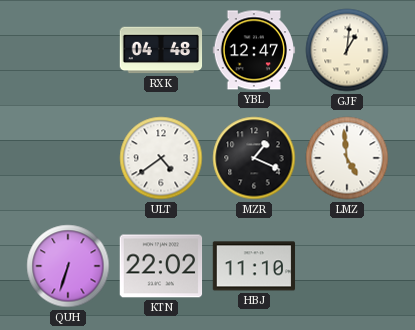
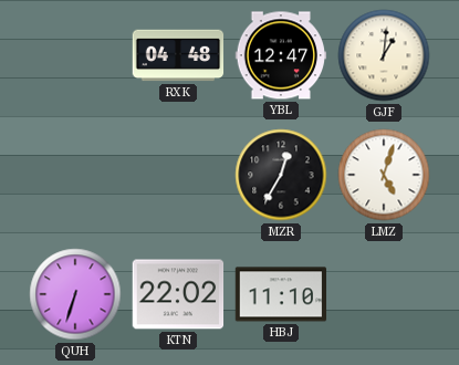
ULT: 4:39 -> none (161, 158)
MZR: 1:19 -> 12:35 (281, 175)
LMZ: 4:59 -> 5:03 (384, 175)
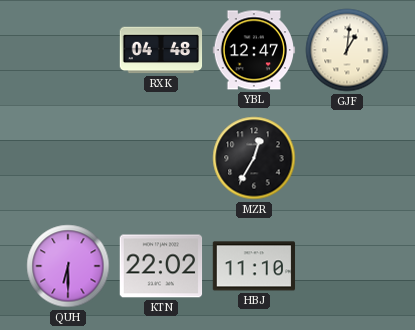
LMZ: 5:03 -> none (384, 175)
QUH: 6:33 -> 6:30 (68, 266)
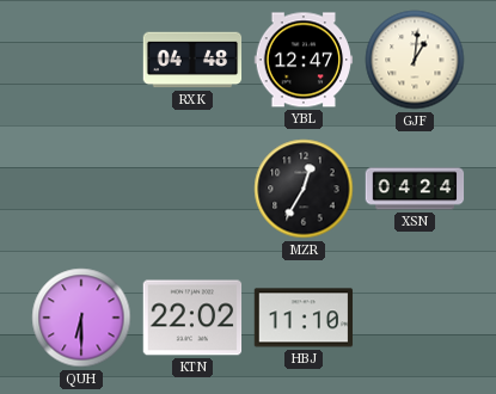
XSN: none -> 04:24 (415, 189)
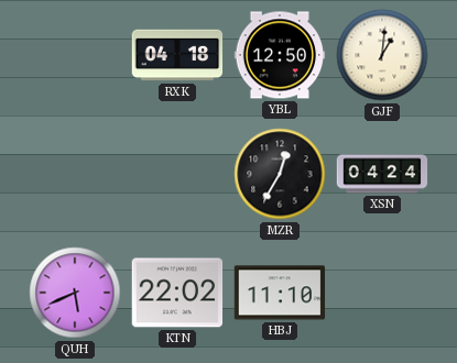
RXK: 04:48 -> 04:18 (177, 55)
YBL: 12:47 -> 12:50 (280, 55)
QUH: 6:30 -> 5:41 (75, 293)
